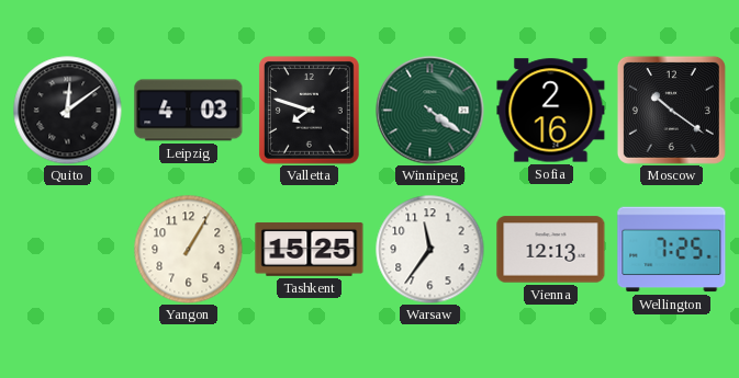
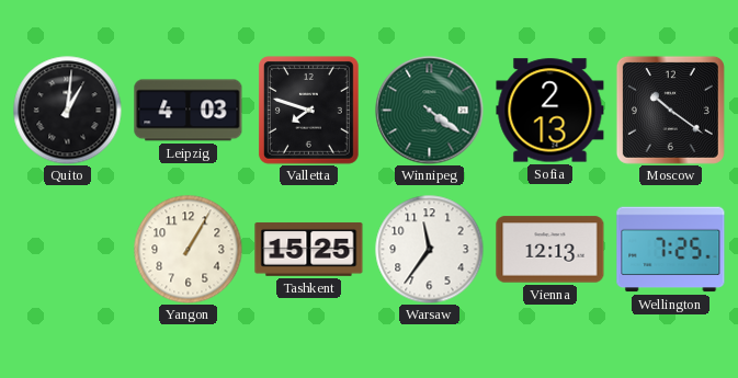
Quito: 12:09 -> 1:01 (68, 111)
Sofia: 2:16 -> 2:13 (550, 111)
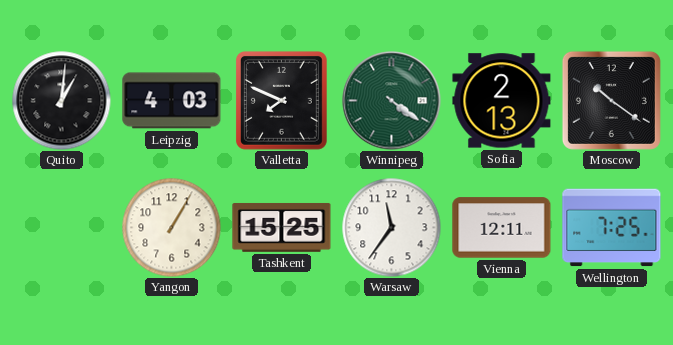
Valletta: 7:48 -> 7:49 (281, 100)
Vienna: 12:13 -> 12:11 (502, 228)
